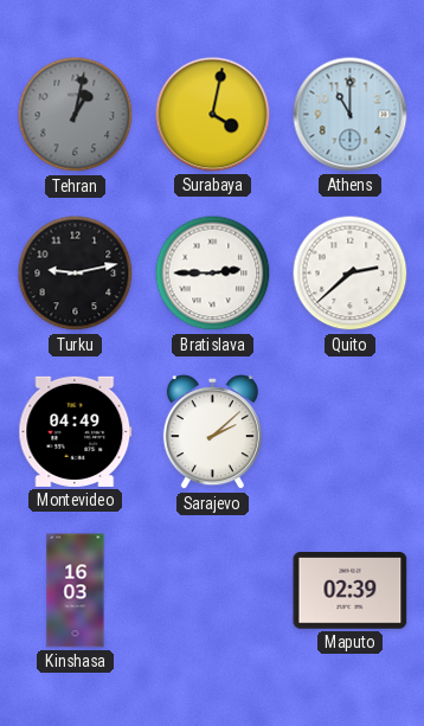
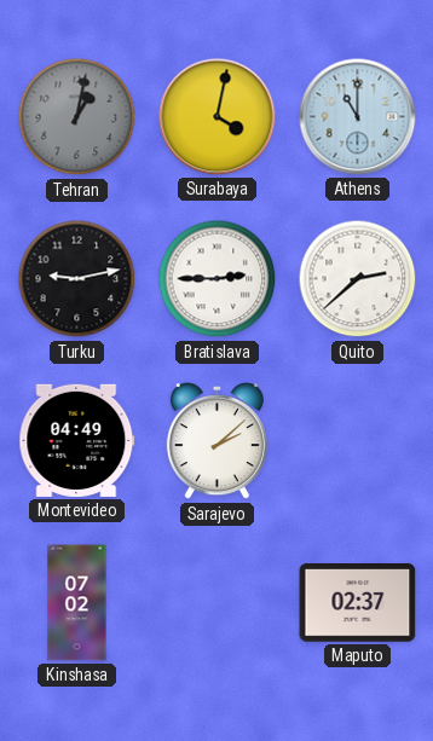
Kinshasa: 16:03 -> 07:02 (77, 603)
Maputo: 02:39 -> 02:37 (358, 603)
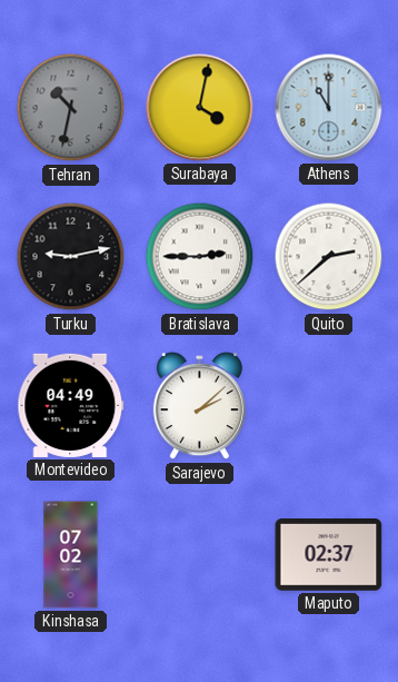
Tehran: 1:02 -> 10:32 (71, 108)
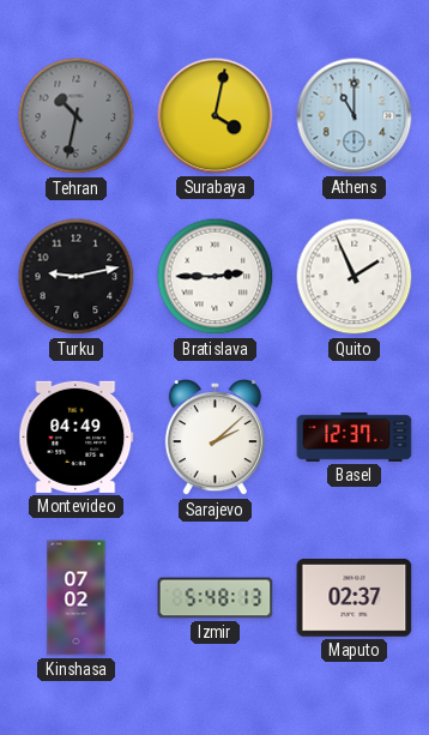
Quito: 2:38 -> 1:56 (355, 277)
Basel: none -> 12:37 (355, 436)
Izmir: none -> 5:48 (216, 598)
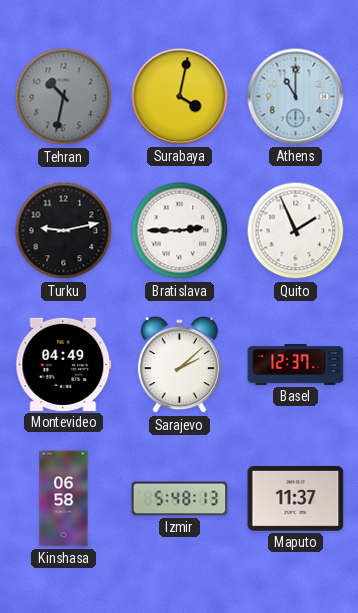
Kinshasa: 07:02 -> 06:58 (64, 499)
Maputo: 02:37 -> 11:37 (296, 499)
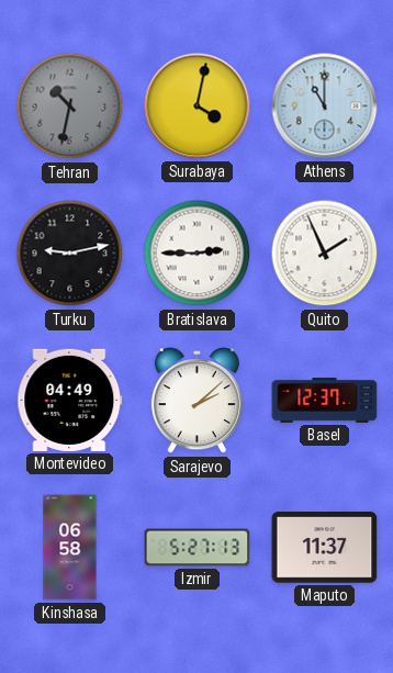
Izmir: 5:48 -> 5:27 (198, 548)
